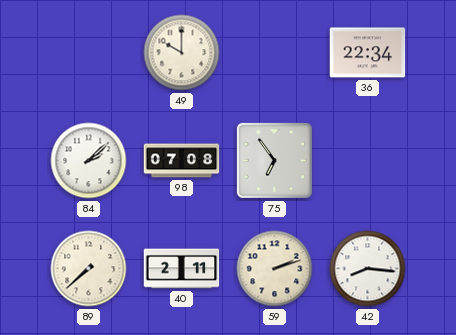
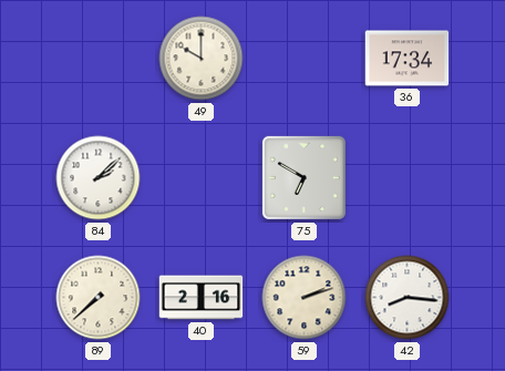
36: 22:34 -> 17:34 (408, 59)
98: 07:08 -> none (182, 161)
75: 6:54 -> 6:50 (303, 177)
40: 2:11 -> 2:16 (202, 298)
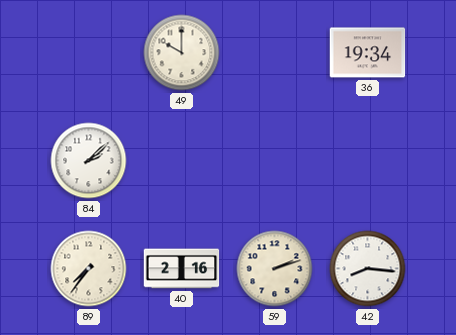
36: 17:34 -> 19:34 (368, 53)
75: 6:50 -> none (303, 177)
89: 7:38 -> 7:36 (89, 269)
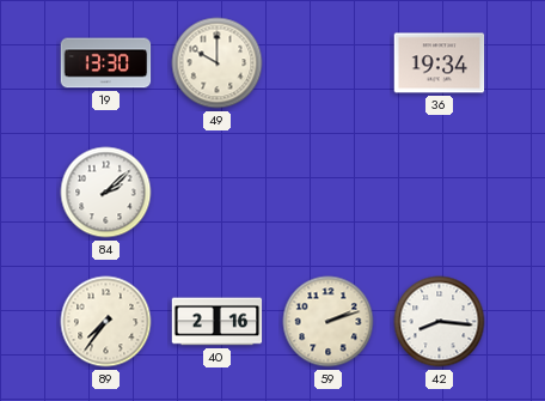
19: none -> 13:30 (106, 63)
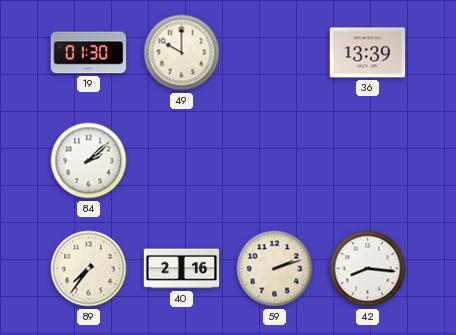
19: 13:30 -> 01:30 (89, 53)
36: 19:34 -> 13:39 (368, 53)
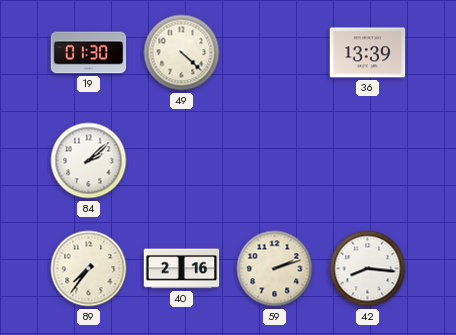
49: 10:00 -> 4:22 (182, 53)
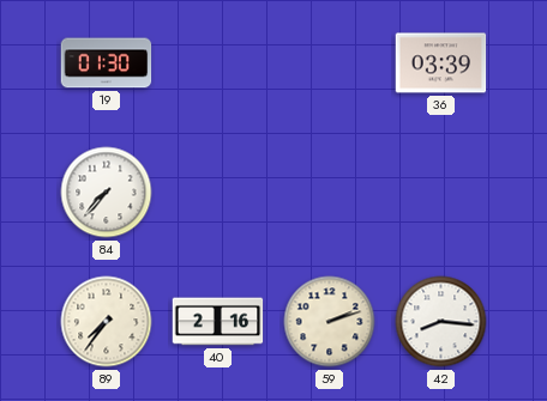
49: 4:22 -> none (182, 53)
36: 13:39 -> 03:39 (441, 63)
84: 2:08 -> 7:37 (107, 193)
